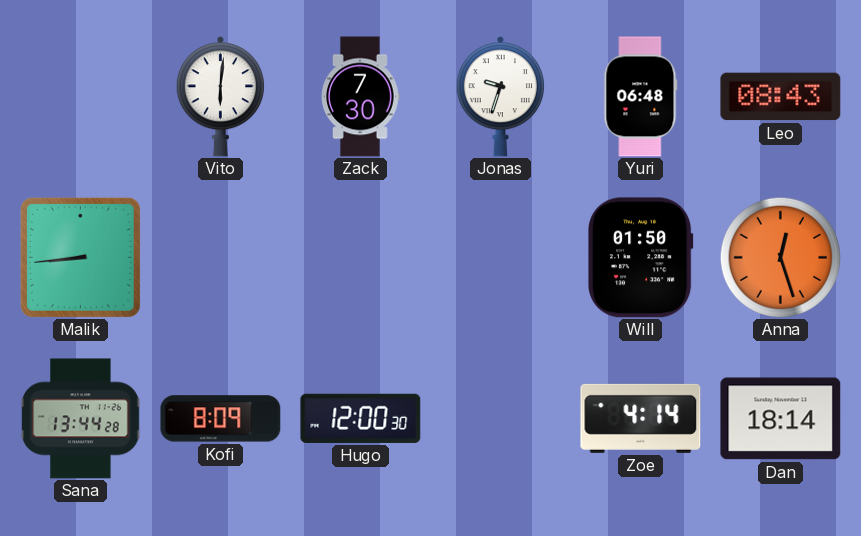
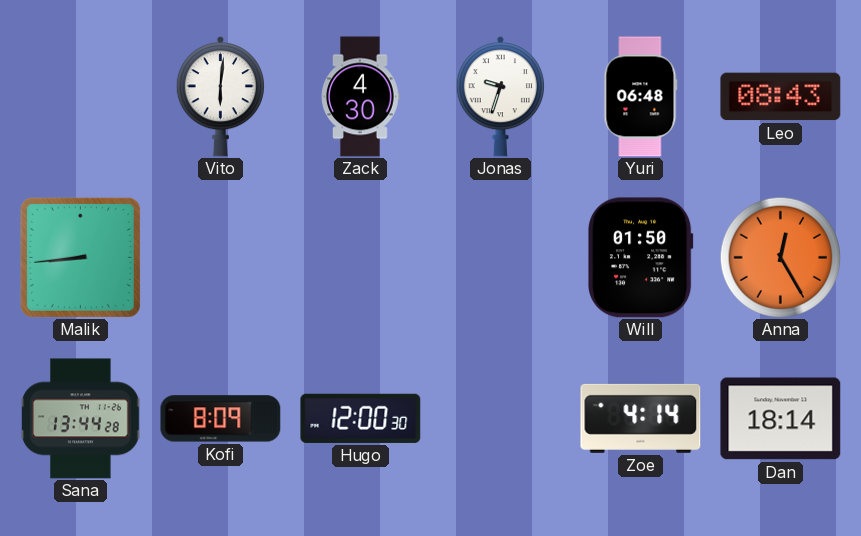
Zack: 7:30 -> 4:30 (361, 97)
Anna: 12:27 -> 12:25 (780, 257)
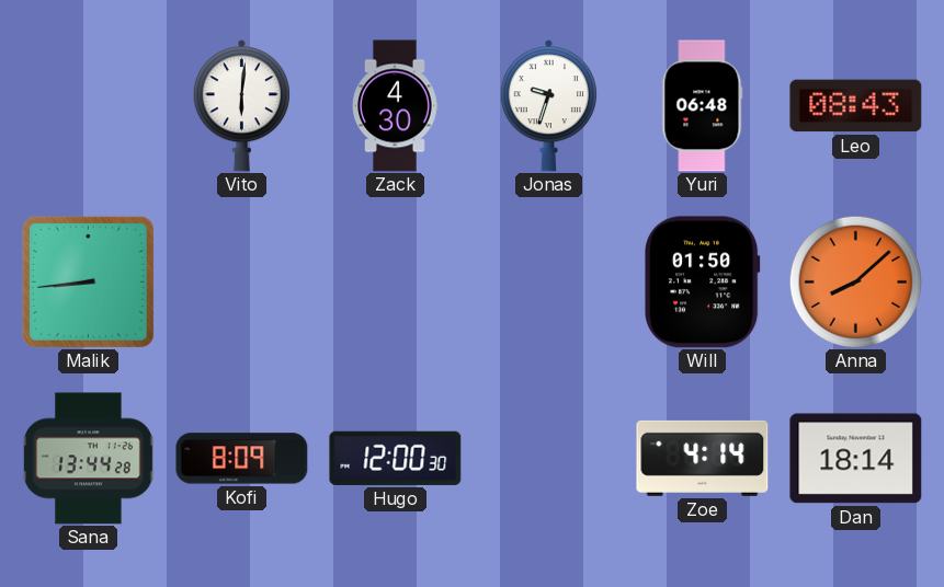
Anna: 12:25 -> 8:08 (855, 281)
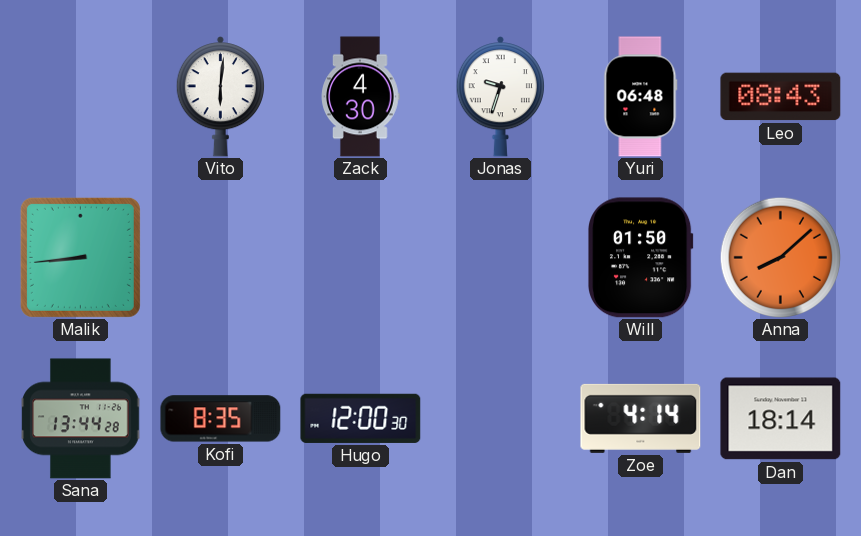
Kofi: 8:09 -> 8:35 (221, 419)
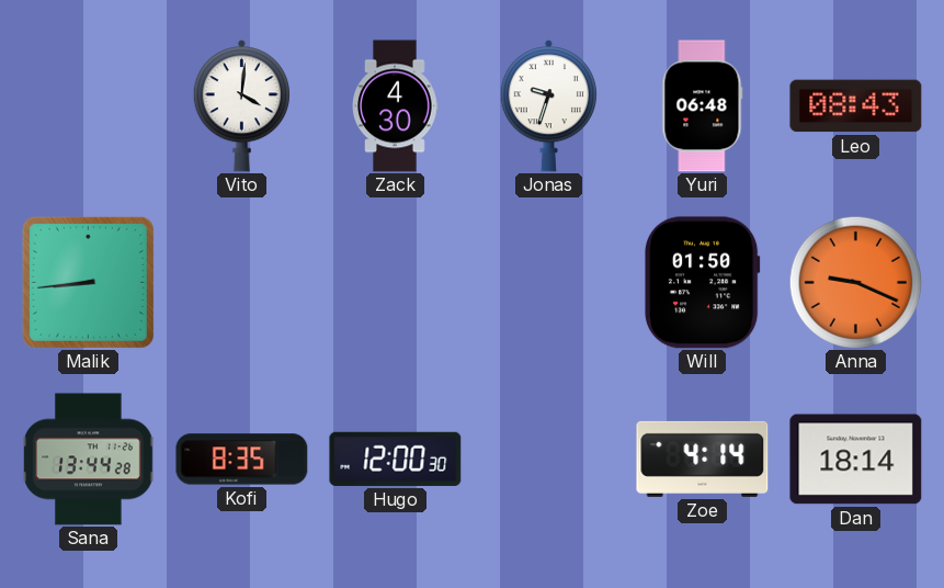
Vito: 6:01 -> 4:01 (241, 106)
Anna: 8:08 -> 9:19 (855, 282)
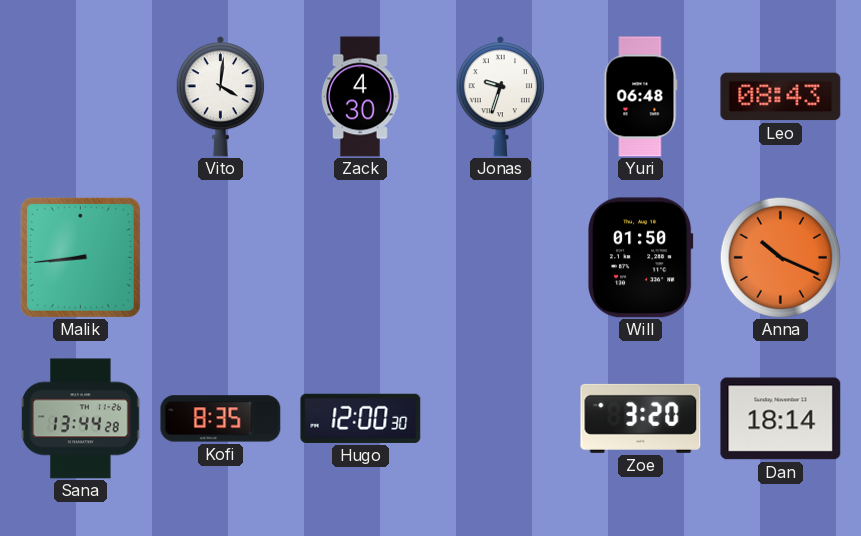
Anna: 9:19 -> 10:19 (780, 257)
Zoe: 4:14 -> 3:20 (641, 418)
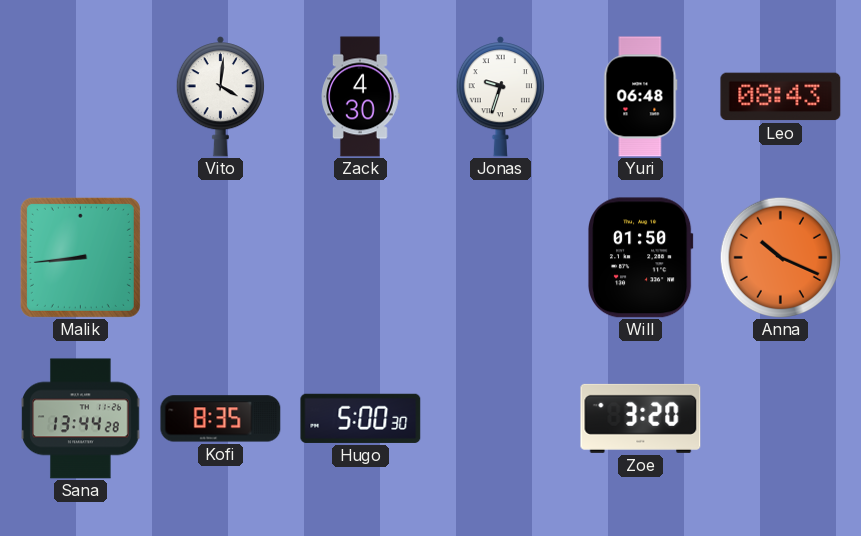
Hugo: 12:00 -> 5:00 (361, 418)
Dan: 18:14 -> none (781, 419)
